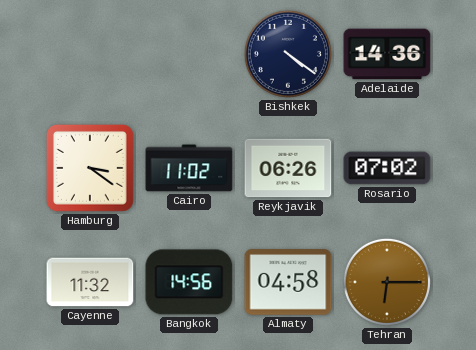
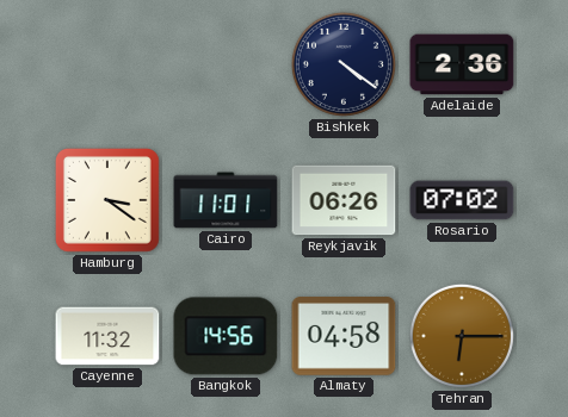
Adelaide: 14:36 -> 2:36 (462, 64)
Cairo: 11:02 -> 11:01 (226, 200)
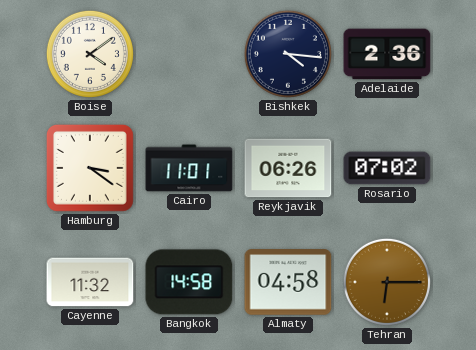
Boise: none -> 4:09 (90, 54)
Bishkek: 4:21 -> 4:16 (288, 54)
Bangkok: 14:56 -> 14:58 (189, 282)
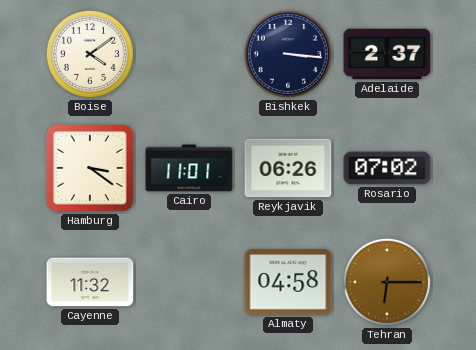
Bishkek: 4:16 -> 3:16 (288, 54)
Adelaide: 2:36 -> 2:37 (387, 54)
Bangkok: 14:58 -> none (189, 282)
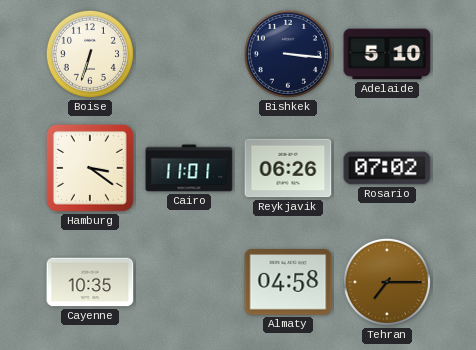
Boise: 4:09 -> 6:33 (90, 54)
Adelaide: 2:37 -> 5:10 (387, 54)
Cayenne: 11:32 -> 10:35 (90, 282)
Tehran: 6:15 -> 7:15 (387, 282)
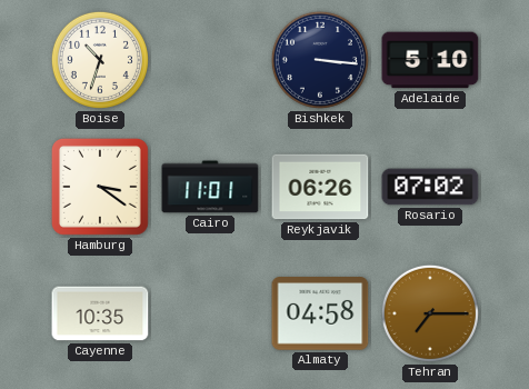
Boise: 6:33 -> 10:33 (100, 60)
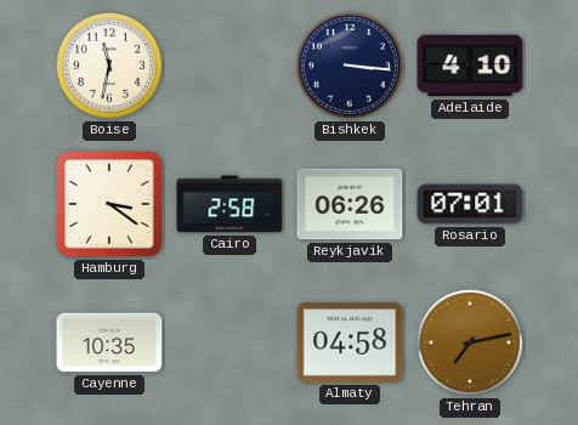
Boise: 10:33 -> 11:32 (109, 66)
Adelaide: 5:10 -> 4:10 (470, 66)
Cairo: 11:01 -> 2:58 (229, 204)
Rosario: 07:02 -> 07:01 (470, 204)
Tehran: 7:15 -> 7:13 (470, 342)
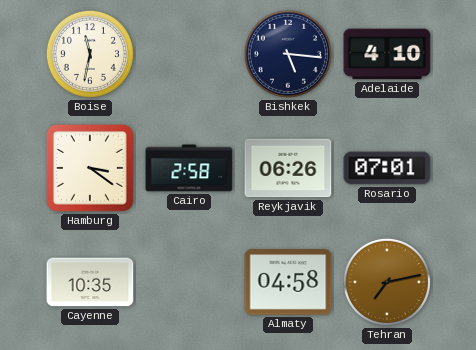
Bishkek: 3:16 -> 5:16 (288, 54)
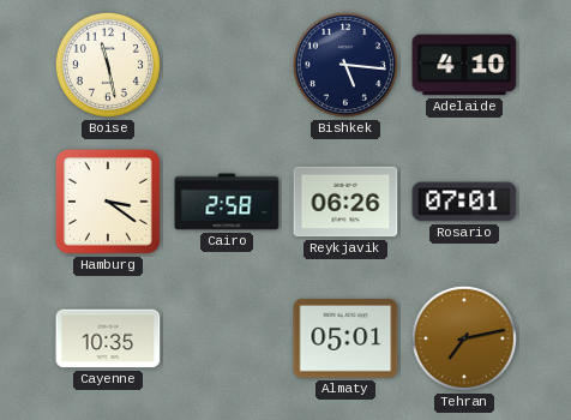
Boise: 11:32 -> 11:28 (108, 65)
Almaty: 04:58 -> 05:01 (345, 338)
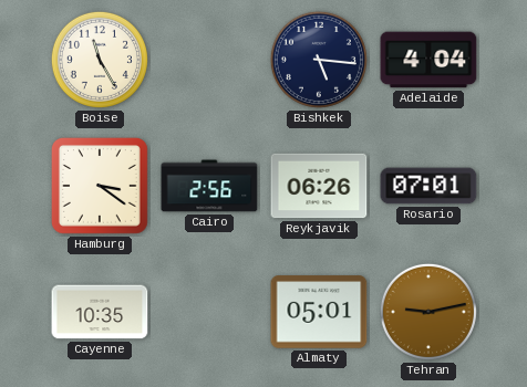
Boise: 11:28 -> 11:25 (100, 60)
Adelaide: 4:10 -> 4:04 (428, 60)
Cairo: 2:58 -> 2:56 (209, 186)
Tehran: 7:13 -> 9:13 (428, 312)
